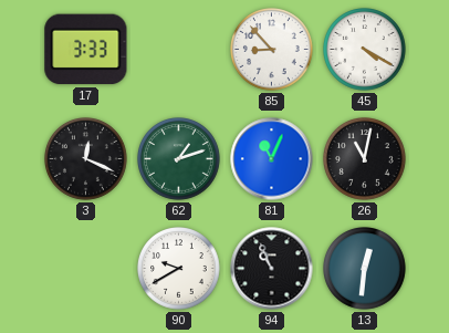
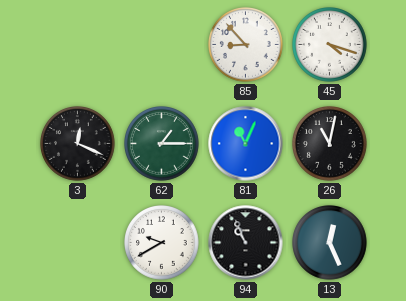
17: 3:33 -> none (86, 50)
45: 4:20 -> 4:18 (330, 45)
62: 1:12 -> 1:15 (162, 144)
13: 12:31 -> 12:26 (330, 243)
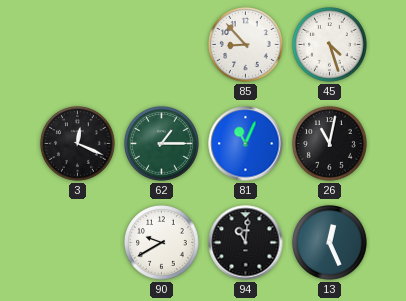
45: 4:18 -> 4:27 (330, 45)
94: 10:56 -> 11:01 (246, 243)
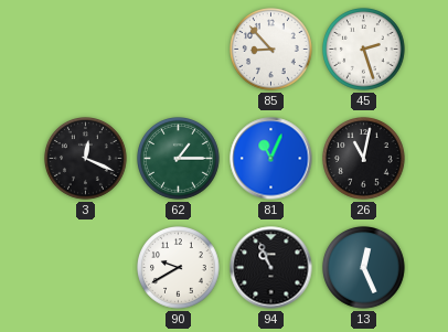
45: 4:27 -> 2:27 (364, 50)
94: 11:01 -> 10:56 (271, 268)
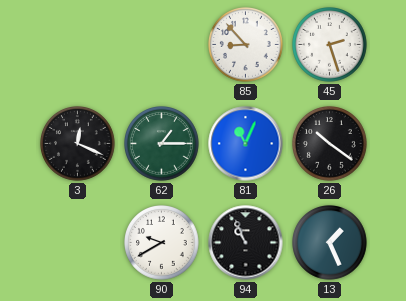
26: 11:02 -> 10:21 (330, 144)
13: 12:26 -> 1:26 (330, 243)
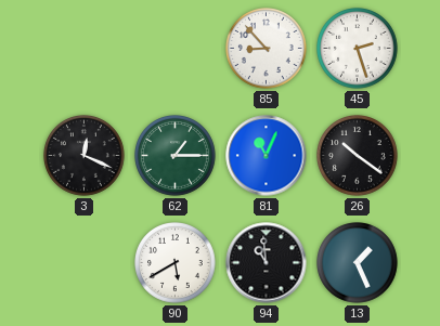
90: 9:40 -> 5:40 (176, 263)
94: 10:56 -> 10:59 (267, 263)
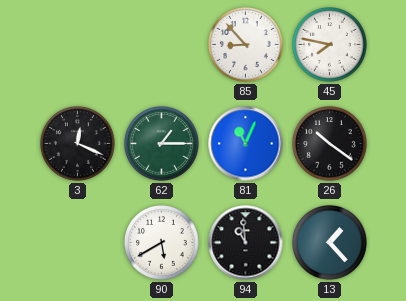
45: 2:27 -> 7:47 (330, 45)
13: 1:26 -> 1:23 (330, 243)
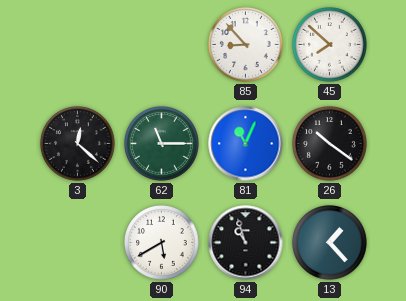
45: 7:47 -> 7:52 (330, 45)
3: 12:19 -> 12:22 (78, 144)
62: 1:15 -> 11:15 (162, 144)
94: 10:59 -> 10:57 (246, 243)
